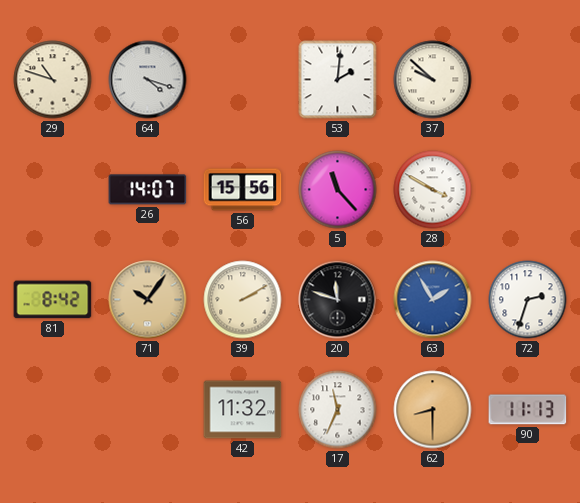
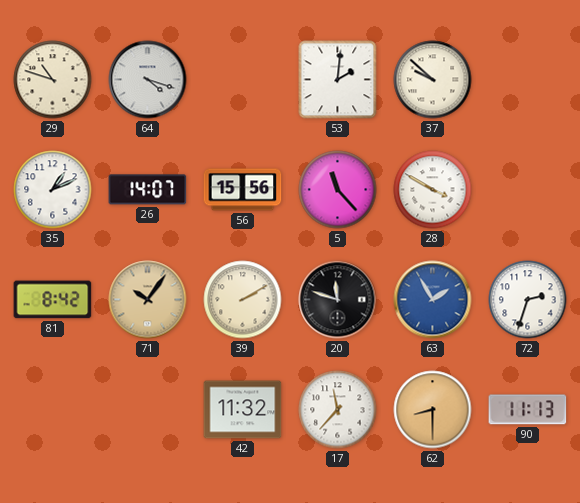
35: none -> 1:11 (53, 190)
17: 11:34 -> 11:37 (338, 410)
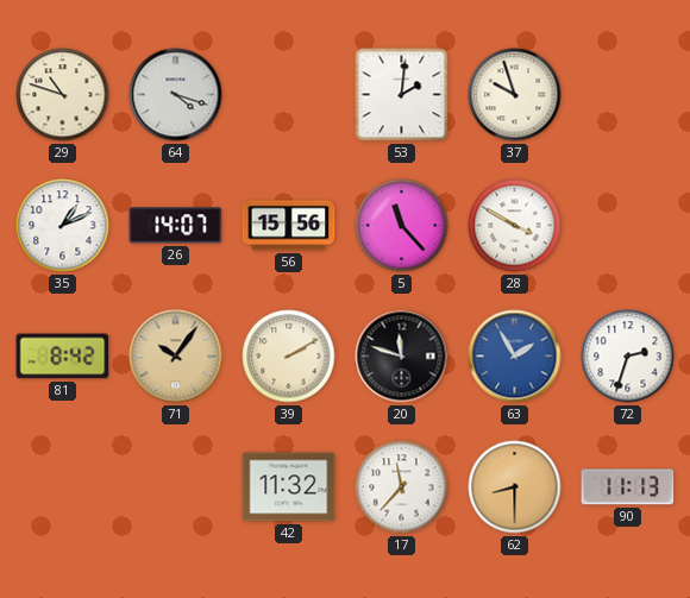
37: 9:52 -> 9:57 (515, 95)
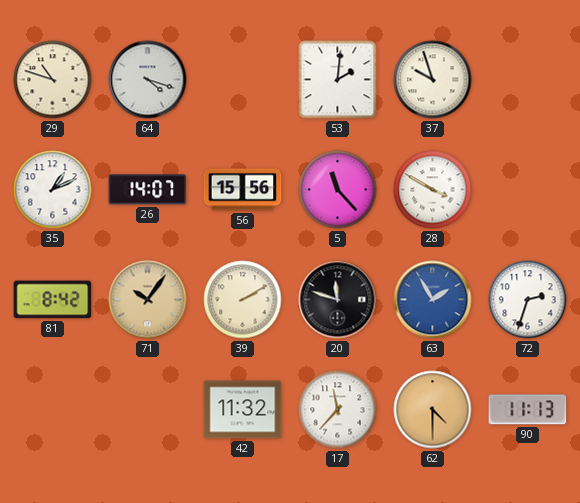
62: 8:30 -> 4:30 (433, 410)
